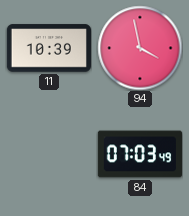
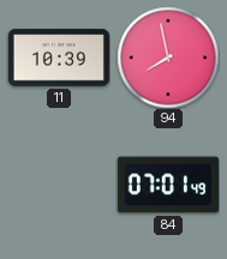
94: 3:58 -> 7:58 (168, 58)
84: 07:03 -> 07:01 (167, 185)
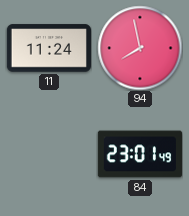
11: 10:39 -> 11:24 (48, 48)
84: 07:01 -> 23:01 (139, 154)
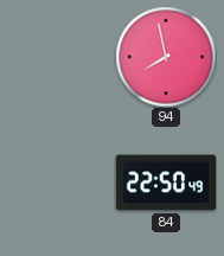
11: 11:24 -> none (48, 48)
84: 23:01 -> 22:50 (165, 183)
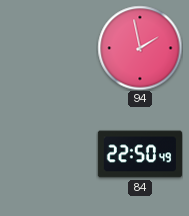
94: 7:58 -> 1:58 (140, 48)
